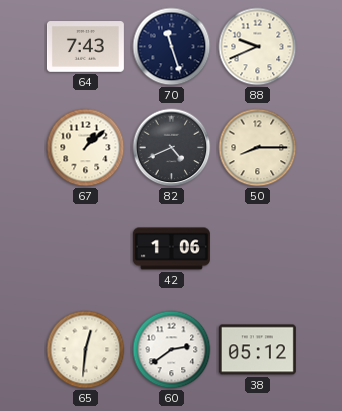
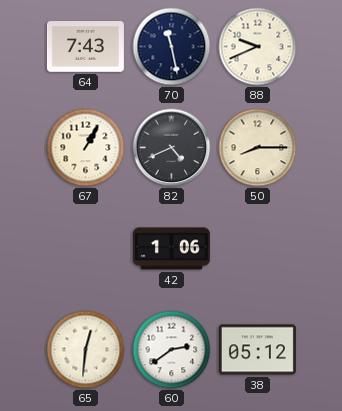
70: 11:27 -> 11:28 (172, 47)
67: 1:08 -> 1:05 (86, 148)
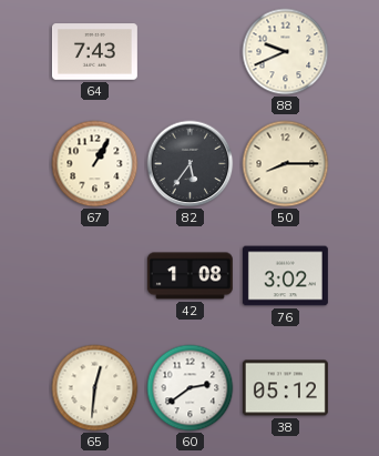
70: 11:28 -> none (172, 47)
82: 4:41 -> 5:36 (191, 164)
42: 1:06 -> 1:08 (189, 276)
76: none -> 3:02 (285, 276)
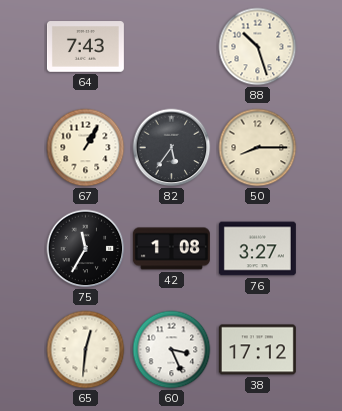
88: 9:41 -> 10:27 (258, 47)
75: none -> 11:35 (86, 249)
76: 3:02 -> 3:27 (257, 249)
60: 2:39 -> 3:26 (172, 350)
38: 05:12 -> 17:12 (257, 350)
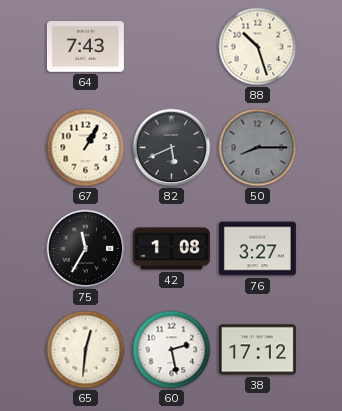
82: 5:36 -> 5:41 (172, 148)
50 dial: cream -> grey (258, 148)
60: 3:26 -> 2:28 (172, 350)
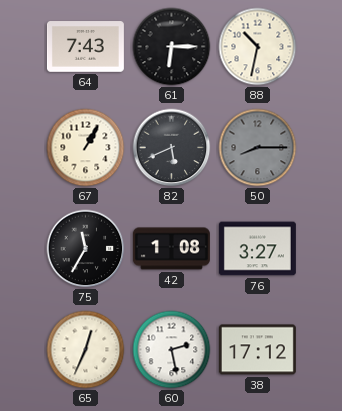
61: none -> 6:15 (172, 47)
88: 10:27 -> 10:32 (258, 47)
65: 12:31 -> 12:34 (86, 350)
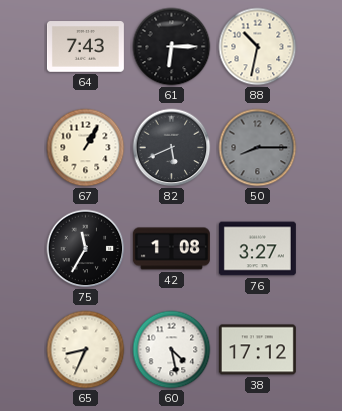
65: 12:34 -> 8:34 (86, 350)
60: 2:28 -> 4:28 (172, 350)
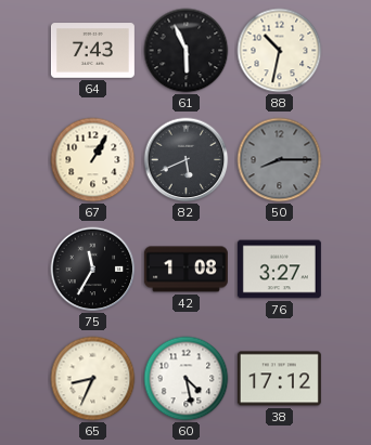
61: 6:15 -> 5:56 (187, 51)
